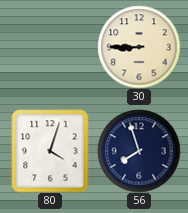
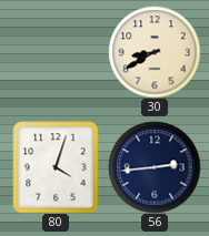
30: 8:45 -> 8:40 (155, 52)
56: 7:57 -> 2:44 (155, 167)
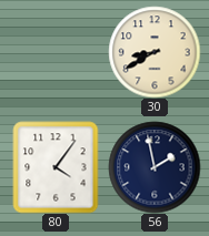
80: 4:03 -> 4:06 (56, 167)
56: 2:44 -> 1:58 (155, 167)
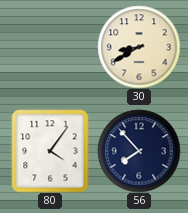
56: 1:58 -> 7:53 (139, 151)
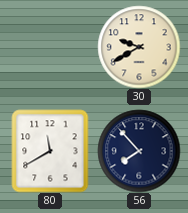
30: 8:40 -> 9:40 (139, 47)
80: 4:06 -> 11:40 (50, 151)
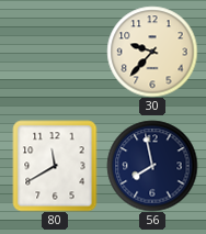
30: 9:40 -> 9:37 (152, 52)
56: 7:53 -> 7:58 (152, 166)
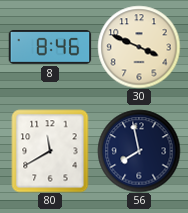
8: none -> 8:46 (50, 48)
30: 9:37 -> 3:49 (139, 47)
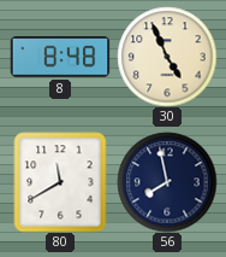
8: 8:46 -> 8:48 (60, 58)
30: 3:49 -> 4:56 (167, 57)
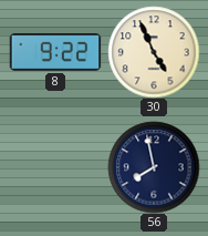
8: 8:48 -> 9:22 (55, 53)
80: 11:40 -> none (60, 182)
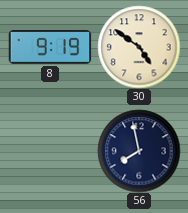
8: 9:22 -> 9:19 (50, 48)
30: 4:56 -> 4:51 (139, 47)
